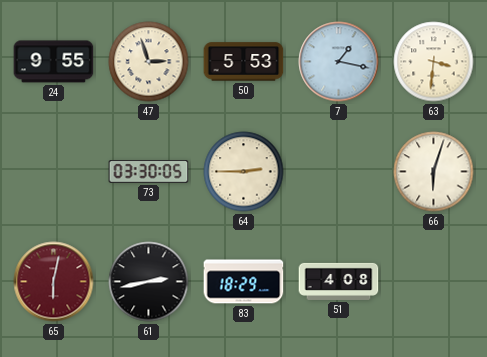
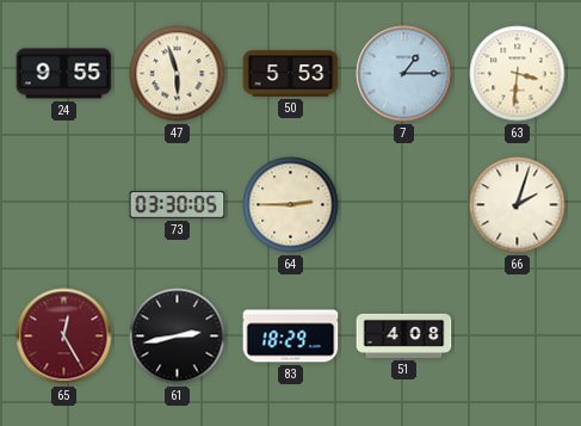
47: 2:57 -> 5:57 (178, 74)
7: 1:17 -> 1:15 (404, 74)
66: 6:03 -> 2:03 (518, 205)
65: 6:02 -> 12:25 (64, 337)
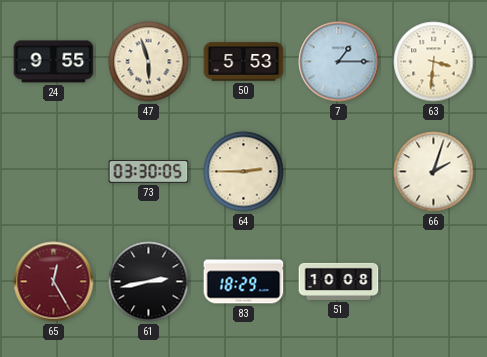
51: 4:08 -> 10:08 (339, 281)
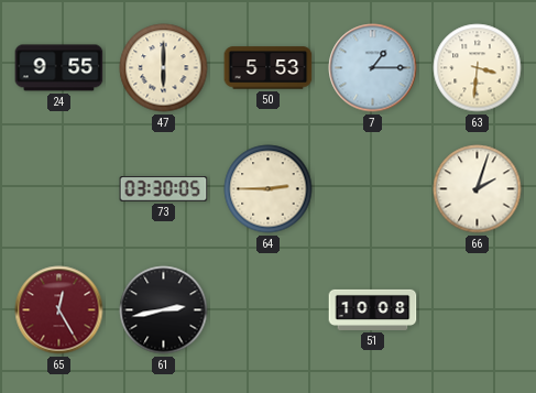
47: 5:57 -> 6:00 (164, 68)
83: 18:29 -> none (244, 282)
